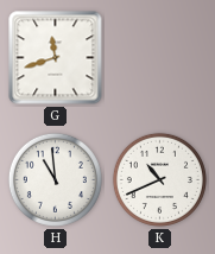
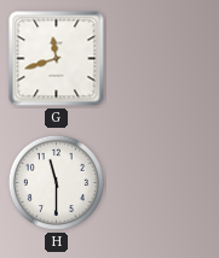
H: 10:59 -> 11:30 (56, 182)
K: 10:41 -> none (159, 179)
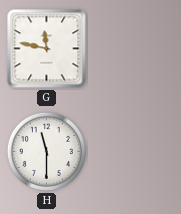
G: 11:42 -> 11:47 (47, 49)
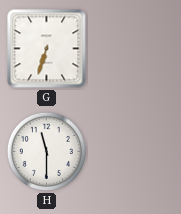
G: 11:47 -> 6:33 (47, 49)
